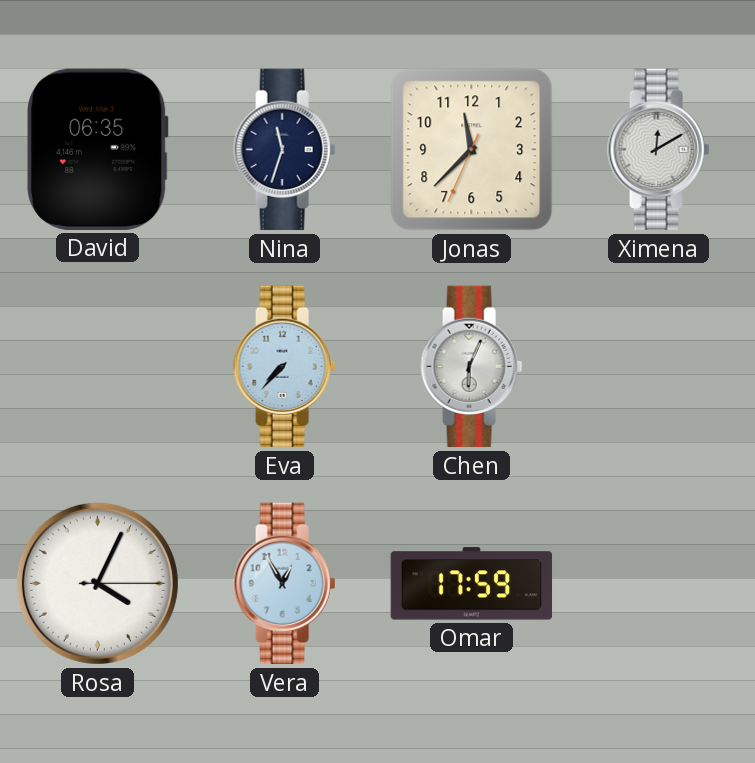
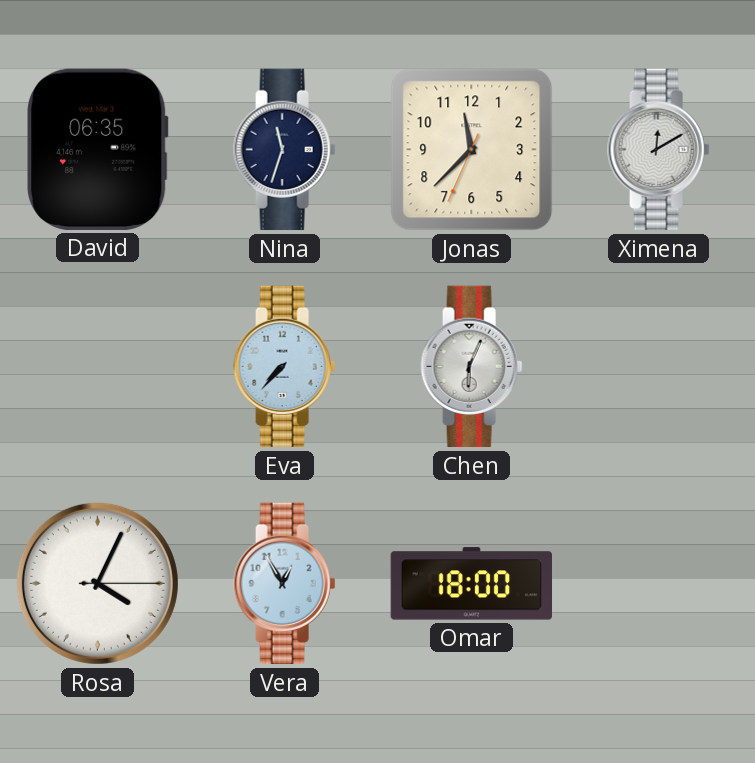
Omar: 17:59 -> 18:00 (472, 584)
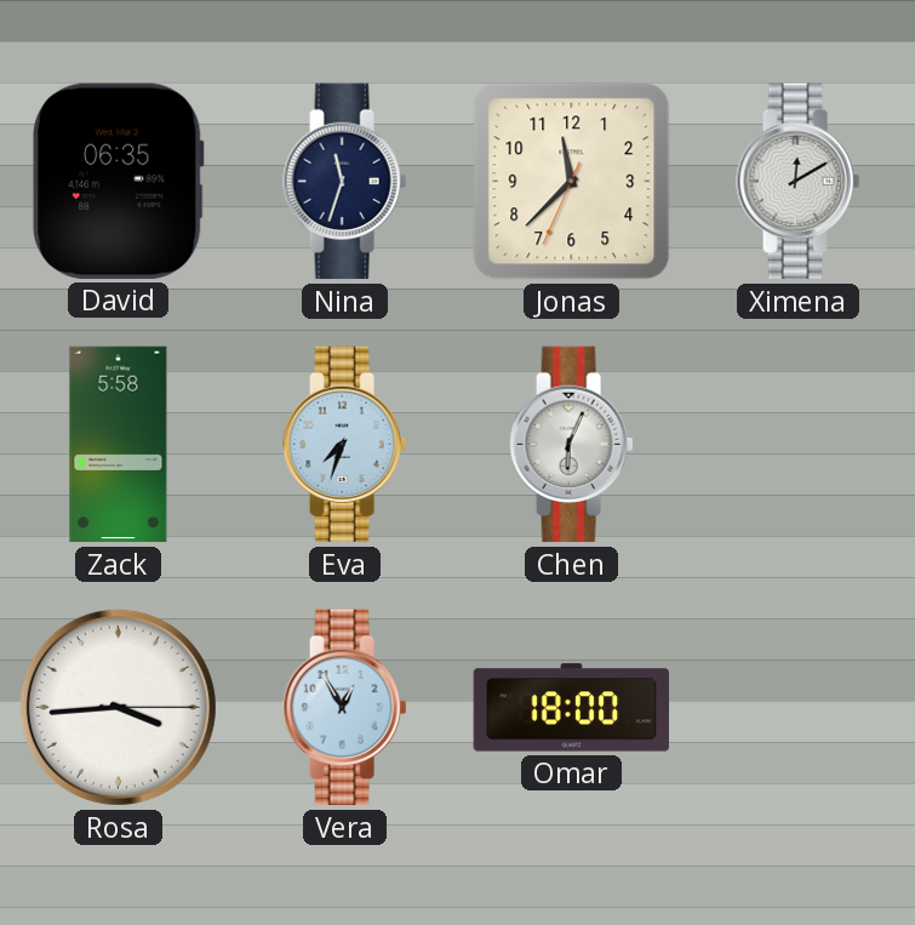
Zack: none -> 5:58 (119, 445)
Eva: 7:37 -> 7:33 (345, 445)
Rosa: 4:04 -> 3:44 (118, 707)
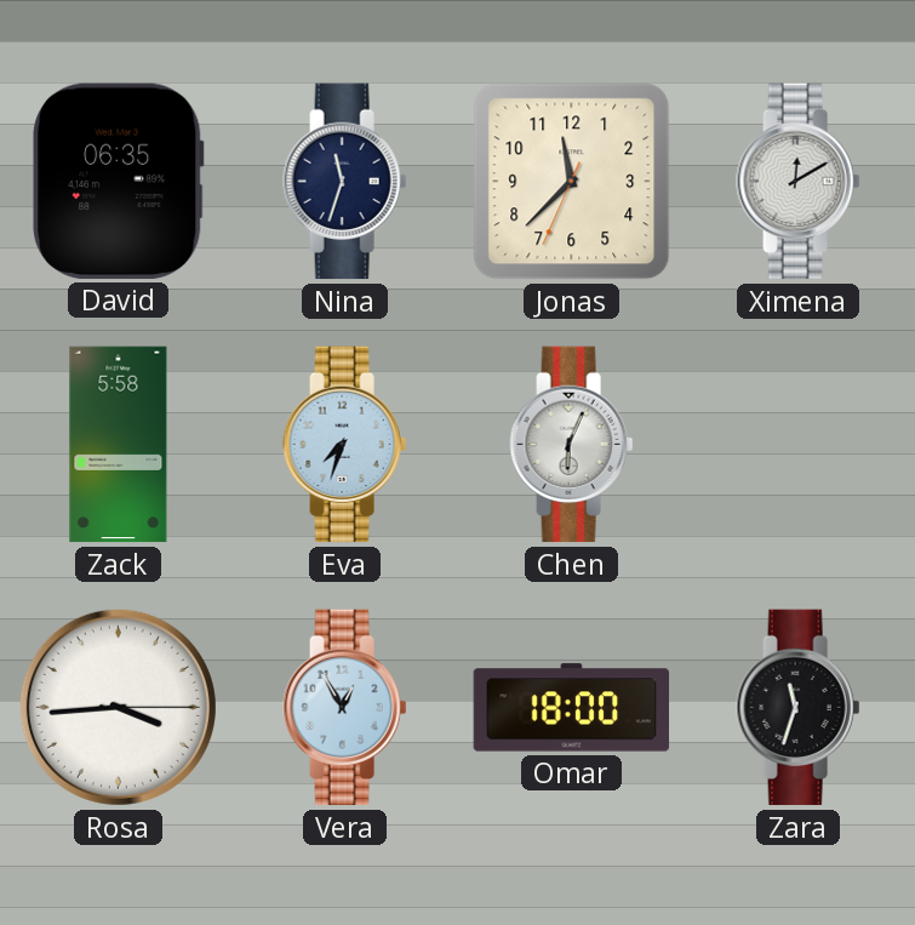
Zara: none -> 11:33 (799, 708)
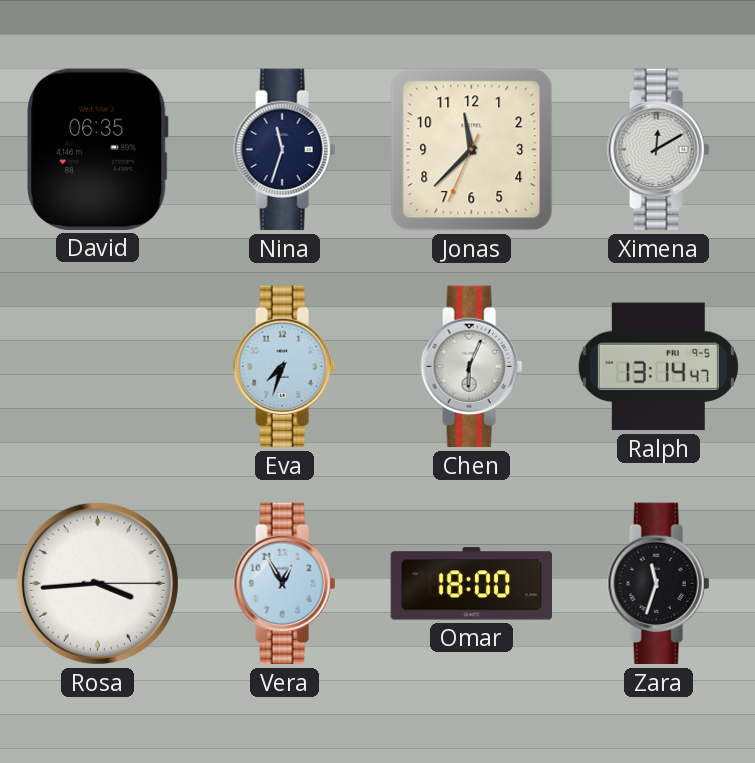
Zack: 5:58 -> none (119, 445)
Ralph: none -> 13:14 (658, 367)
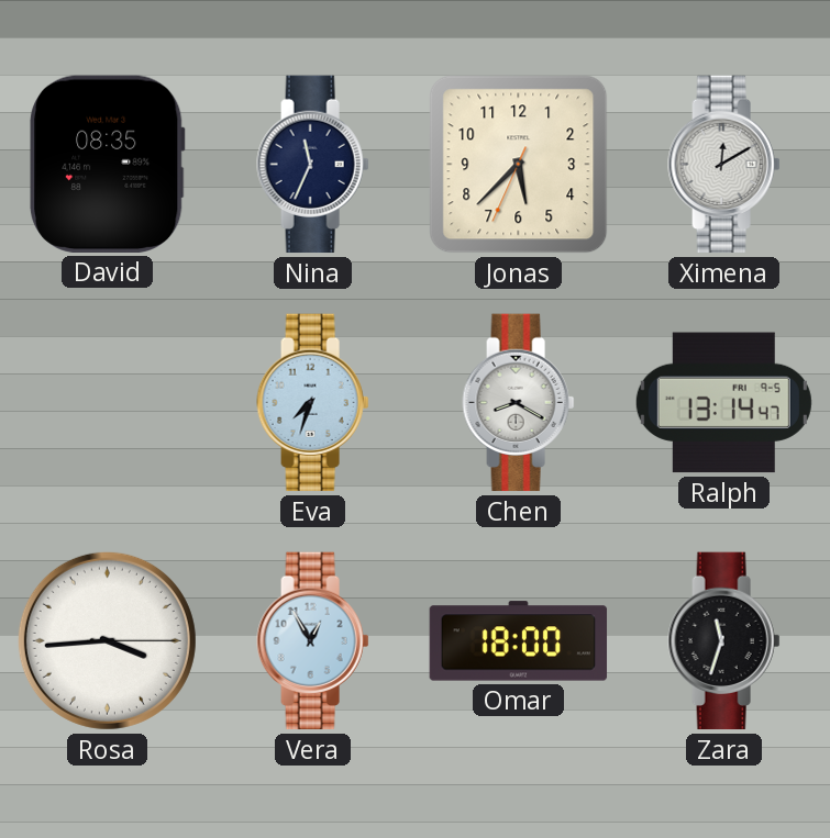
David: 06:35 -> 08:35 (108, 164)
Nina: 11:33 -> 11:34 (313, 165)
Jonas: 11:37 -> 5:37 (519, 165)
Chen: 6:04 -> 8:20 (519, 403)
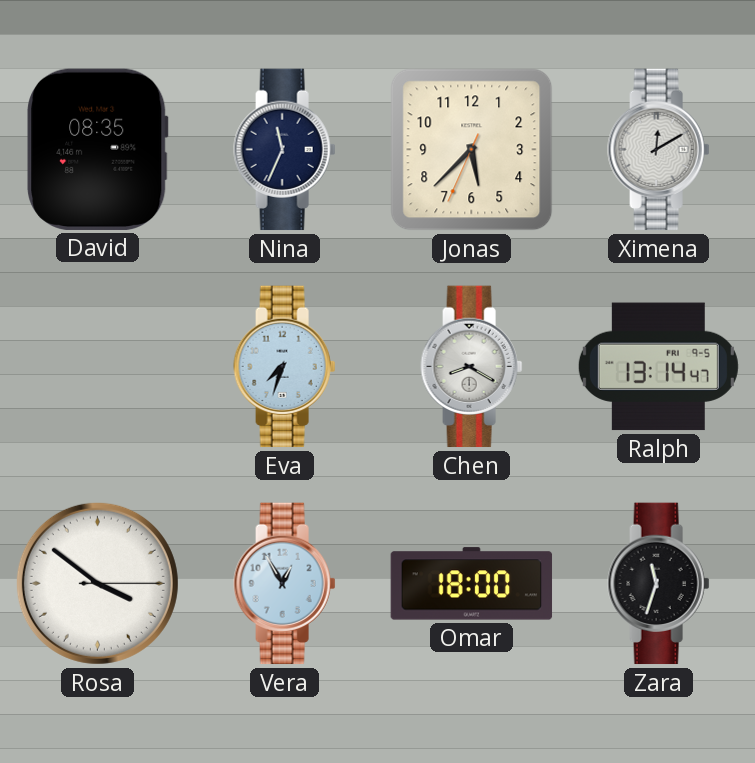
Rosa: 3:44 -> 3:51 (97, 583)
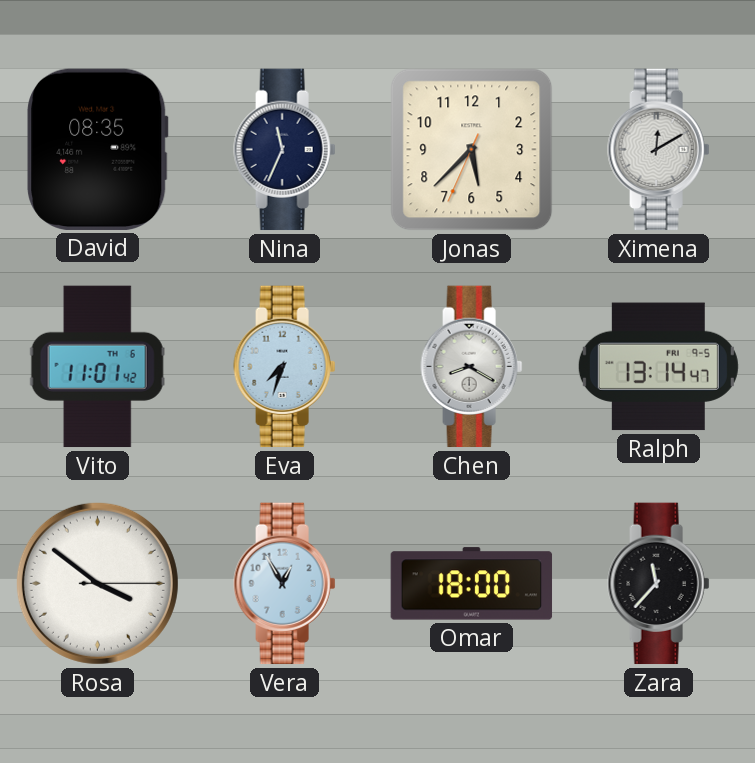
Vito: none -> 11:01 (97, 367)
Zara: 11:33 -> 11:37 (659, 584)
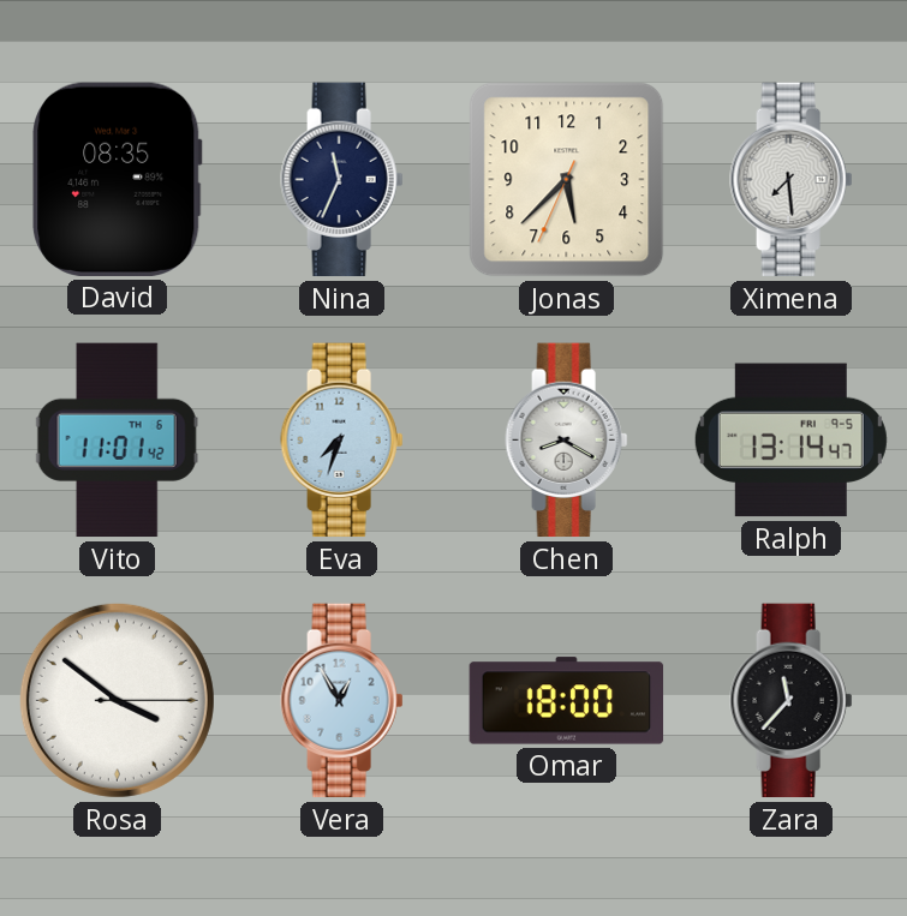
Ximena: 12:10 -> 7:29 (792, 180)
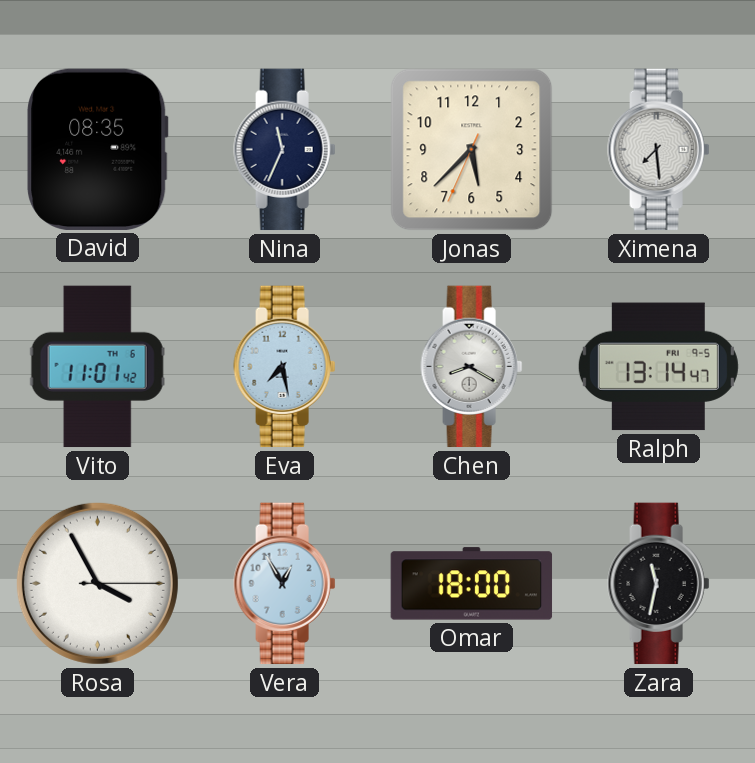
Eva: 7:33 -> 7:28 (285, 367)
Rosa: 3:51 -> 3:55 (97, 583)
Zara: 11:37 -> 11:32 (659, 584)
